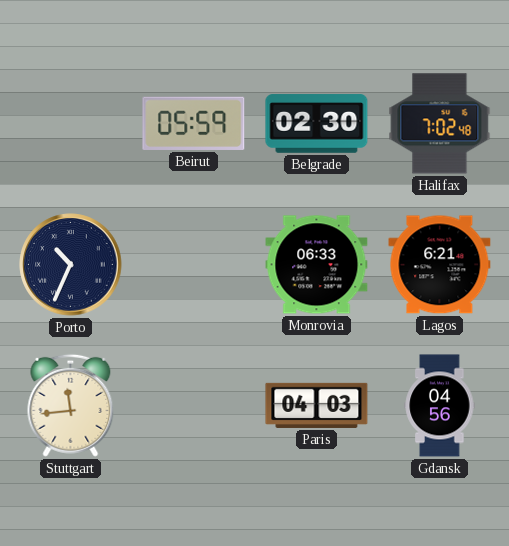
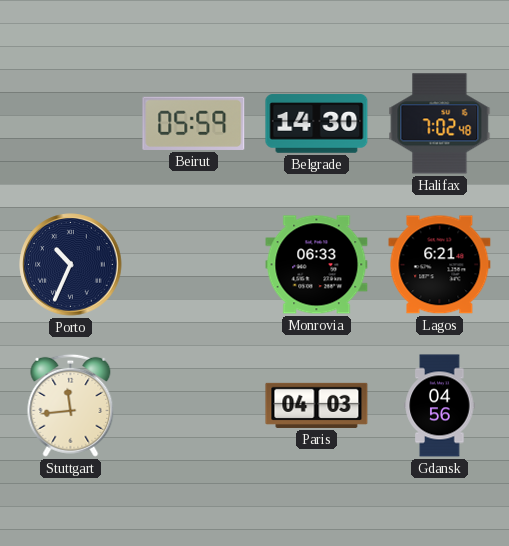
Belgrade: 02:30 -> 14:30 (317, 124)
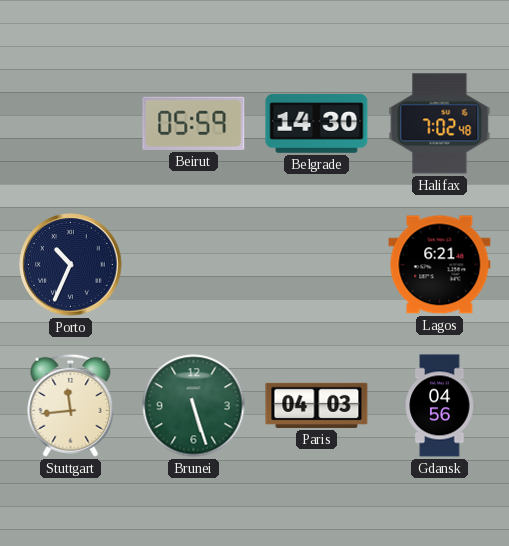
Monrovia: 06:33 -> none (317, 265)
Brunei: none -> 5:27 (194, 406)
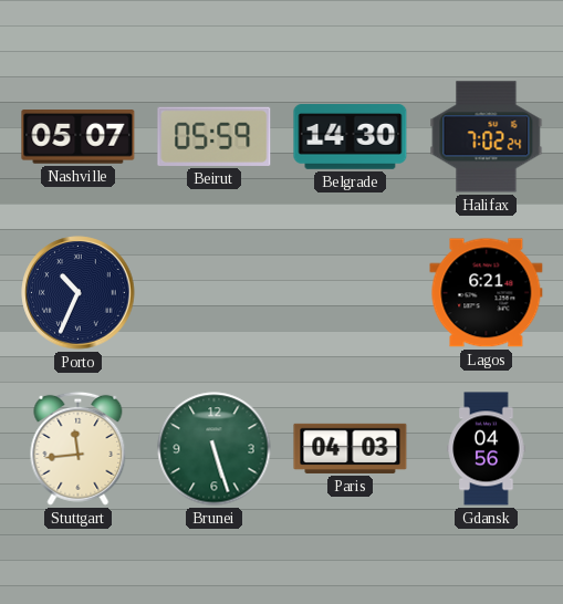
Nashville: none -> 05:07 (79, 137)
Halifax: 7:02:48 -> 7:02:24 (487, 137)
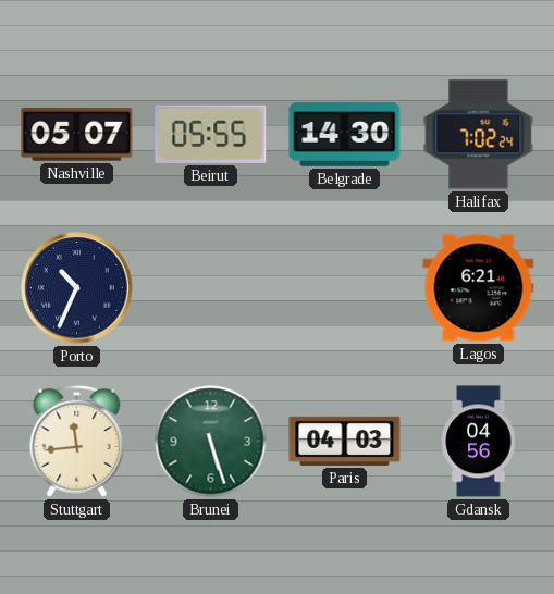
Beirut: 05:59 -> 05:55 (211, 134)
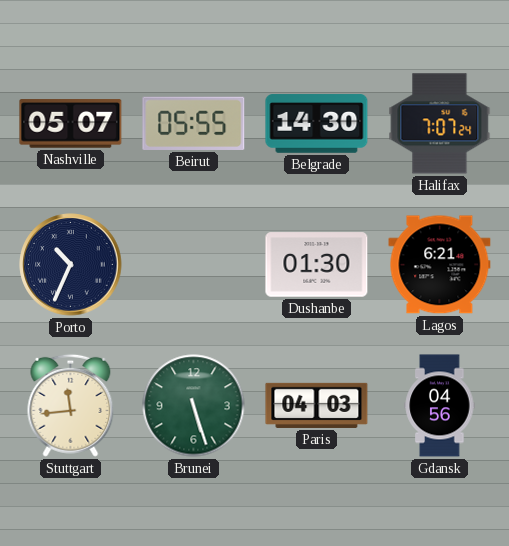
Halifax: 7:02 -> 7:07 (440, 124)
Dushanbe: none -> 01:30 (317, 265)
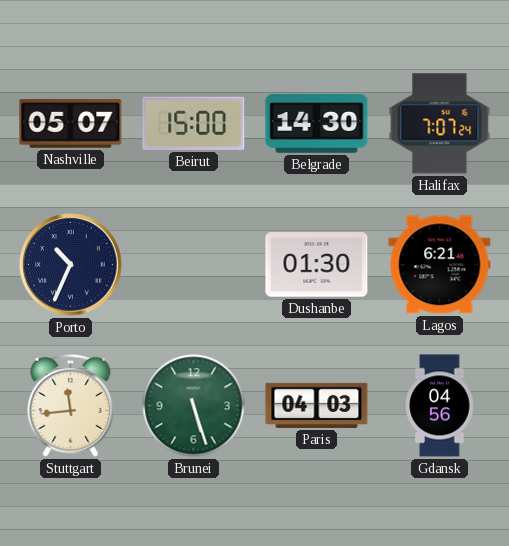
Beirut: 05:55 -> 15:00 (194, 123)
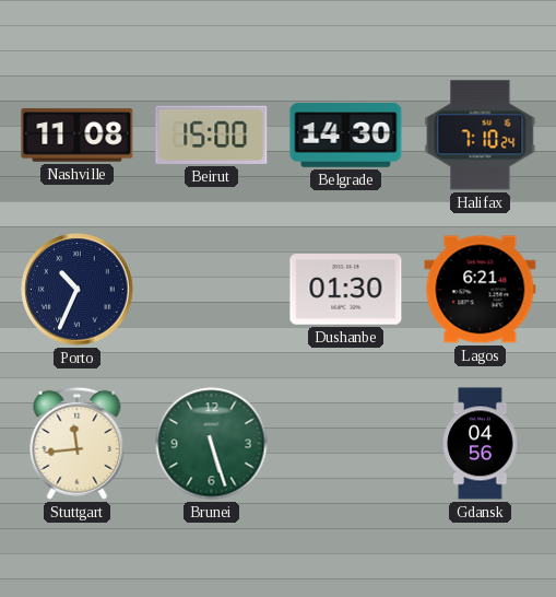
Nashville: 05:07 -> 11:08 (78, 136)
Halifax: 7:07 -> 7:10 (481, 136)
Paris: 04:03 -> none (317, 405)
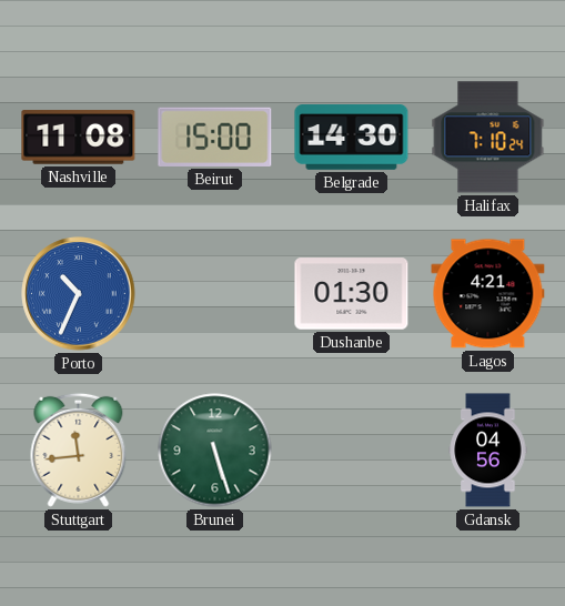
Porto dial: navy -> blue (79, 294)
Lagos: 6:21 -> 4:21 (488, 294)
